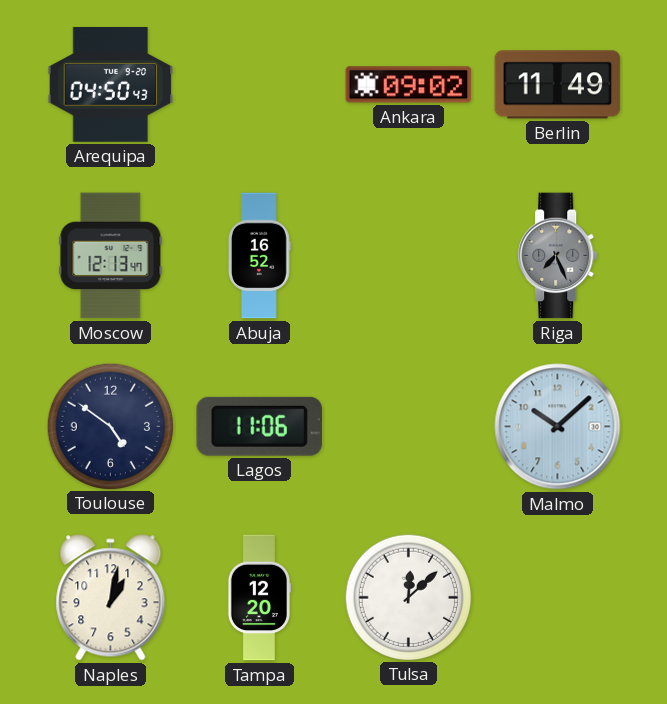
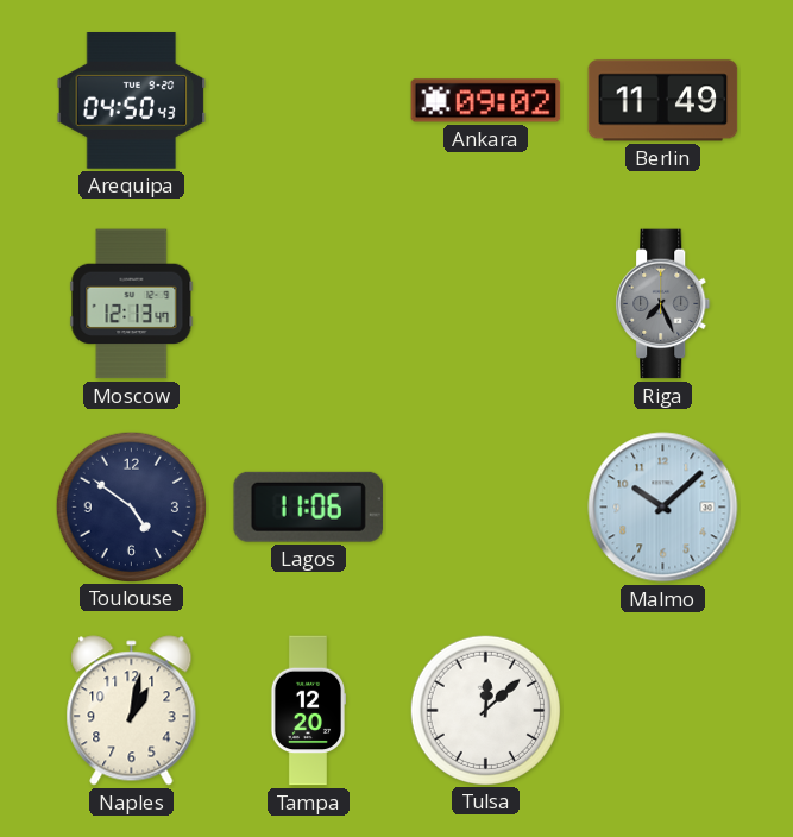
Abuja: 16:52 -> none (260, 256)
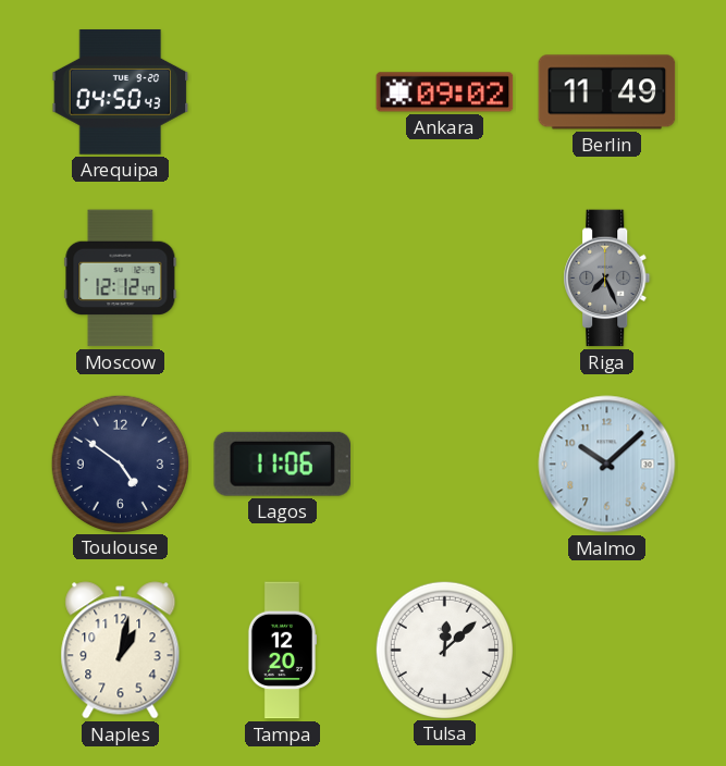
Moscow: 12:13 -> 12:12 (121, 279)
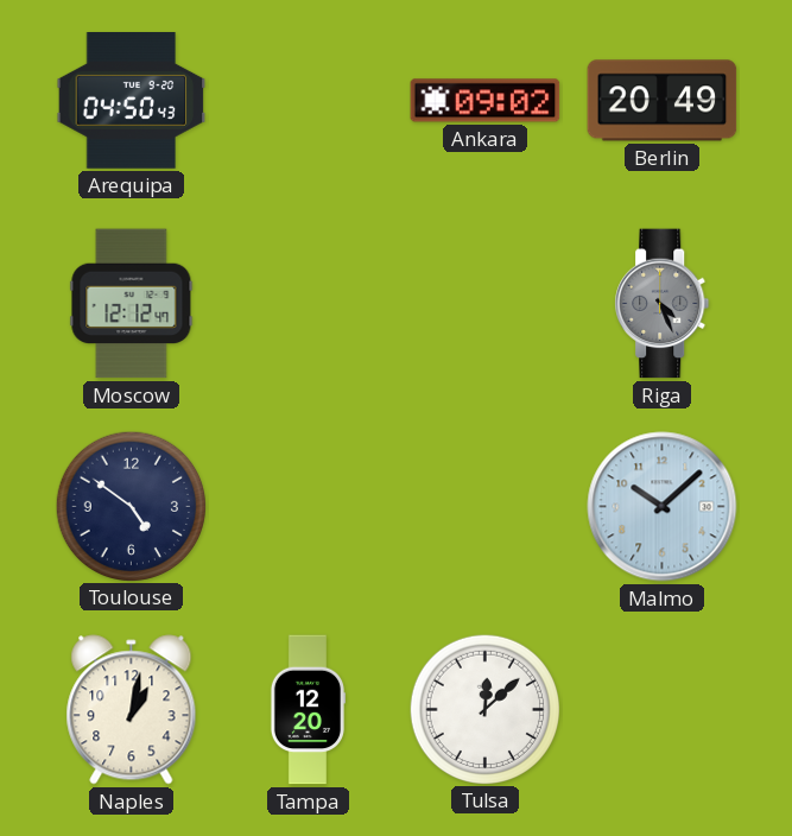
Berlin: 11:49 -> 20:49 (663, 101)
Riga: 7:26 -> 4:26 (663, 304)
Lagos: 11:06 -> none (282, 464)
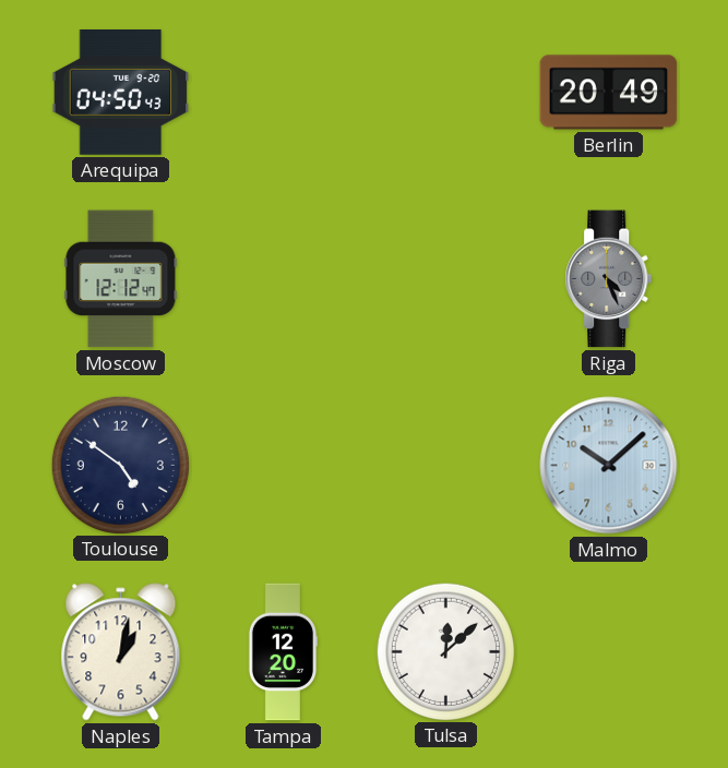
Ankara: 09:02 -> none (486, 101)
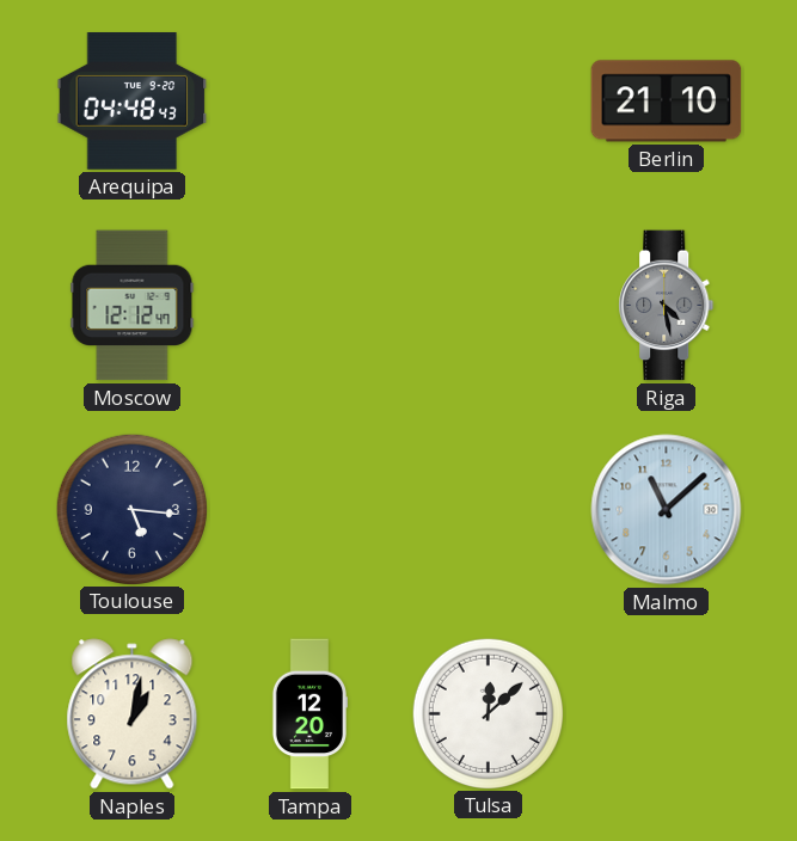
Arequipa: 04:50 -> 04:48 (133, 102)
Berlin: 20:49 -> 21:10 (667, 102)
Riga: 4:26 -> 4:28 (667, 306)
Toulouse: 4:51 -> 5:16 (131, 509)
Malmo: 10:08 -> 11:08 (667, 510)
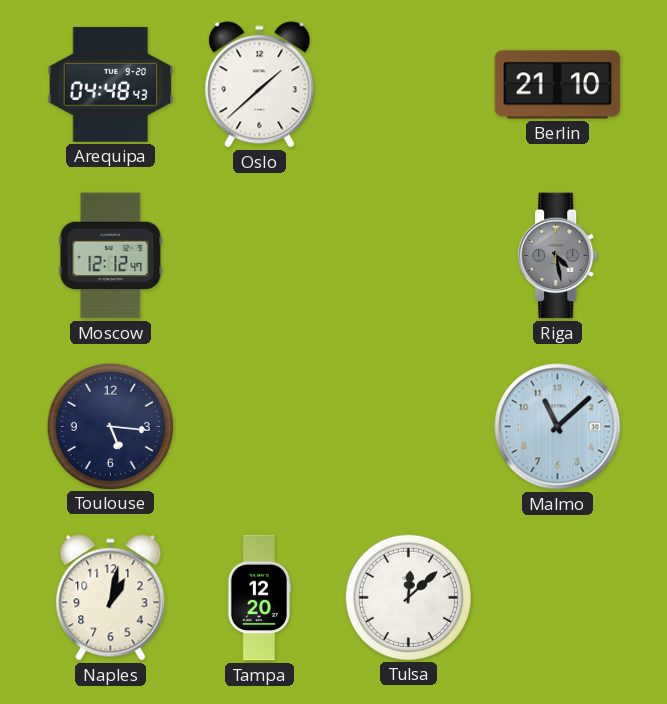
Oslo: none -> 1:38 (260, 85)
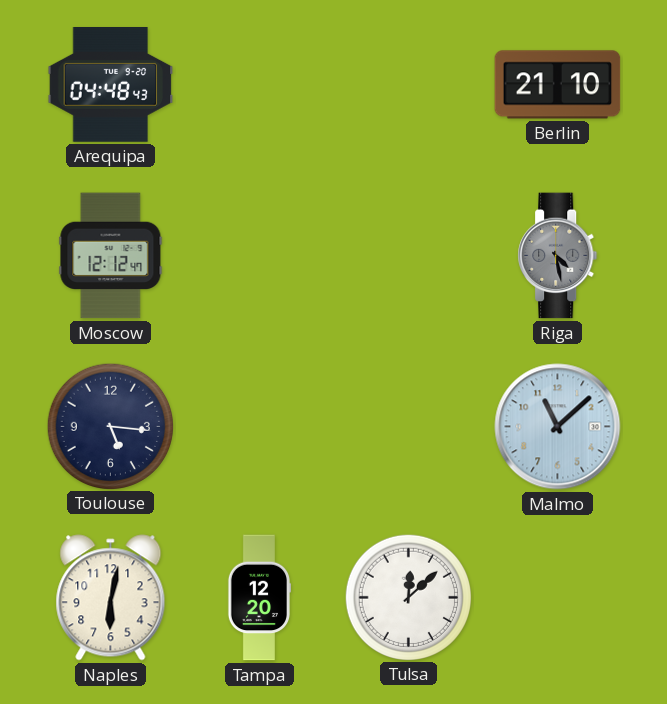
Oslo: 1:38 -> none (260, 85)
Naples: 1:02 -> 6:02 (111, 598)
